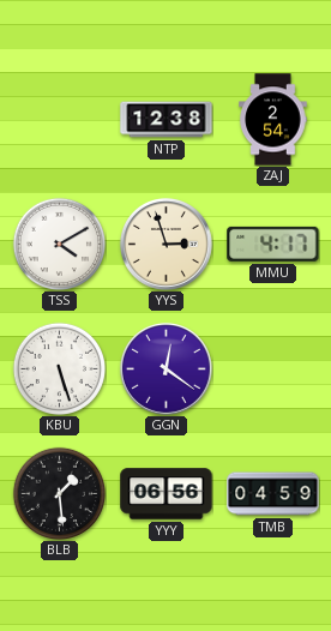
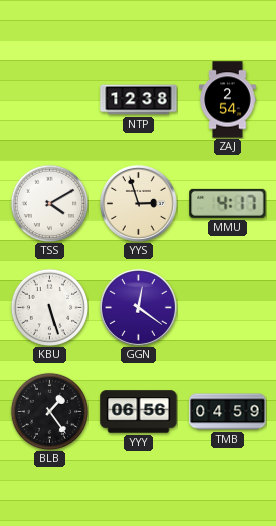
BLB: 1:29 -> 1:24 (49, 411)
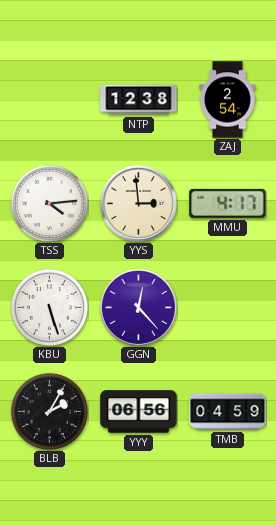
TSS: 4:10 -> 4:14 (49, 203)
YYS: 2:57 -> 2:59 (138, 203)
GGN: 12:21 -> 12:23 (138, 307)
BLB: 1:24 -> 2:05 (49, 411)
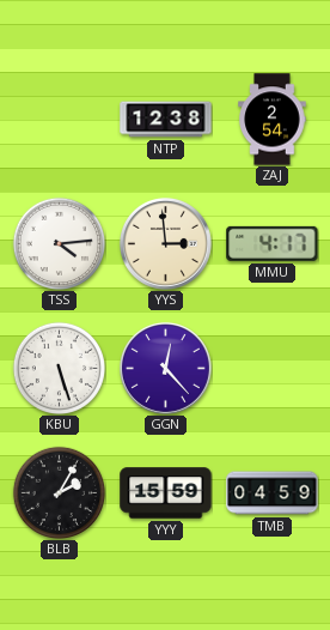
YYY: 06:56 -> 15:59 (166, 493)
